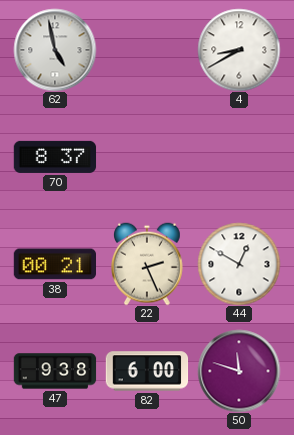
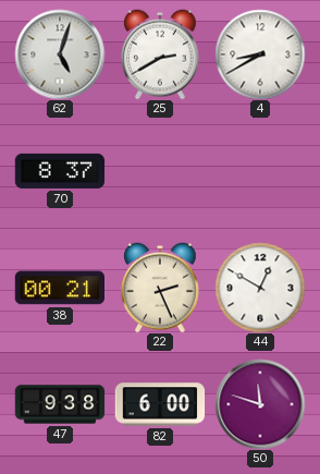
62: 4:58 -> 5:03 (60, 54)
25: none -> 2:40 (161, 54)
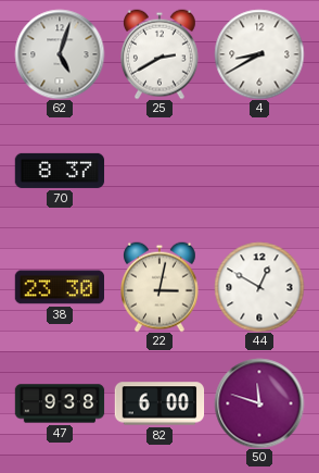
38: 00:21 -> 23:30 (59, 287)
22: 2:26 -> 3:02 (161, 287)
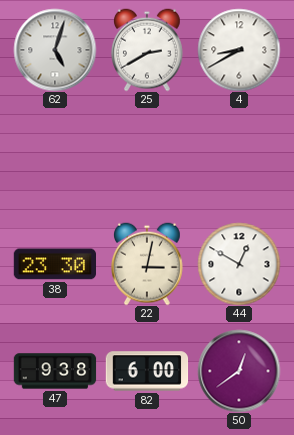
70: 8:37 -> none (60, 171)
50: 11:48 -> 12:39 (239, 371)
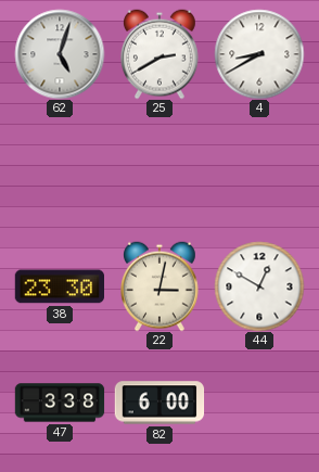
47: 9:38 -> 3:38 (60, 403)
50: 12:39 -> none (239, 371)
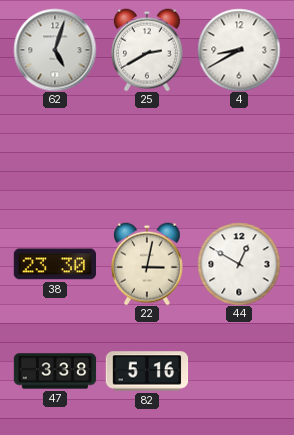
82: 6:00 -> 5:16 (147, 371)
